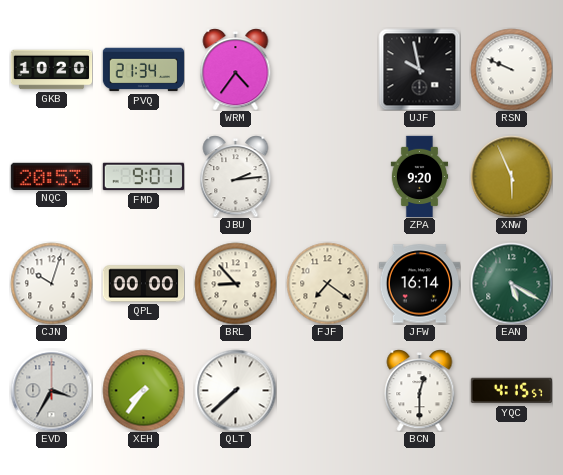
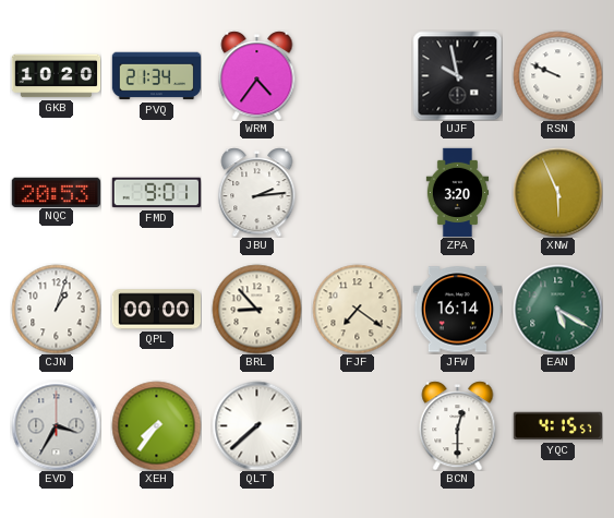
ZPA: 9:20 -> 3:20 (458, 192)
CJN: 10:03 -> 1:03 (56, 309)
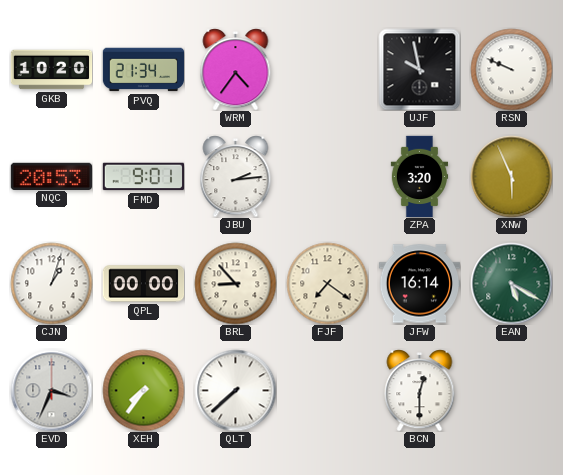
EVD: 3:35 -> 3:34 (51, 390)
YQC: 4:15 -> none (557, 426)
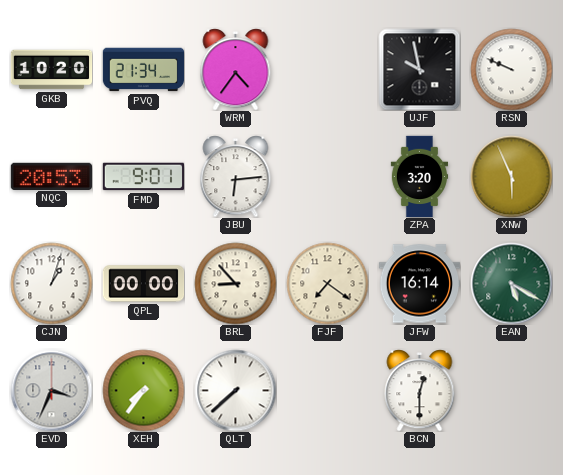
JBU: 2:14 -> 6:14 (236, 176)
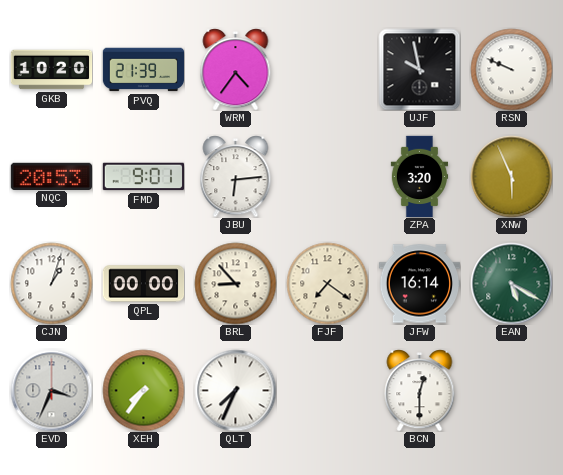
PVQ: 21:34 -> 21:39 (143, 70)
QLT: 7:38 -> 7:34 (235, 390)
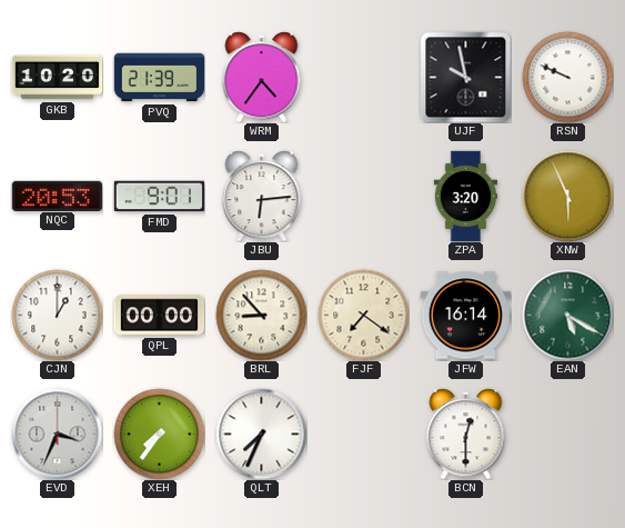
CJN: 1:03 -> 1:00 (57, 315)
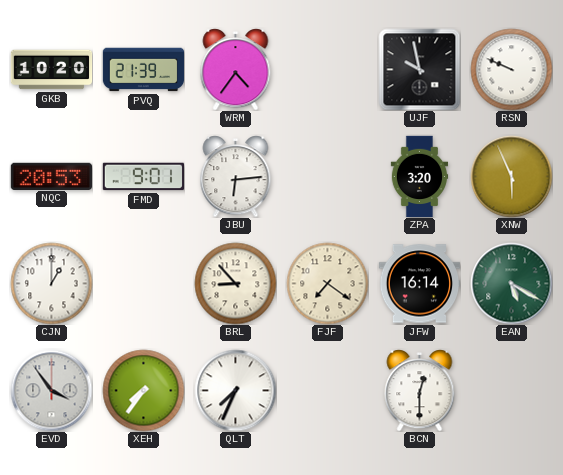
QPL: 00:00 -> none (159, 316)
EVD: 3:34 -> 3:54 (51, 390)
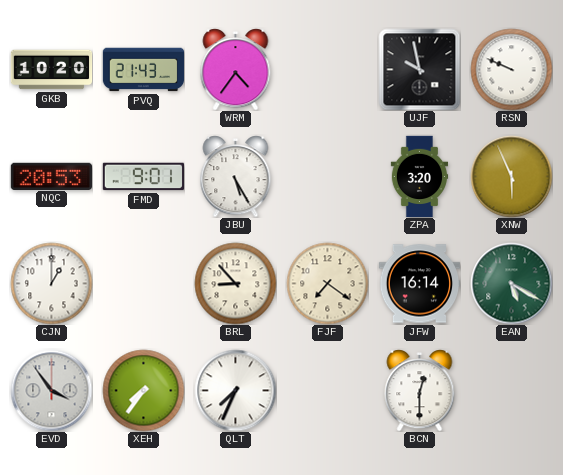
PVQ: 21:39 -> 21:43 (143, 70)
JBU: 6:14 -> 5:25 (236, 176)
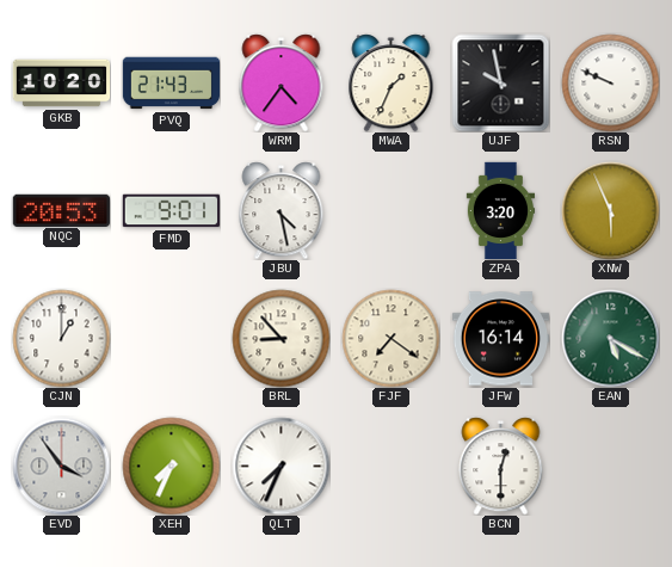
MWA: none -> 1:34 (392, 82)
JBU: 5:25 -> 4:28 (282, 210)
XEH: 7:36 -> 7:34 (171, 466)
